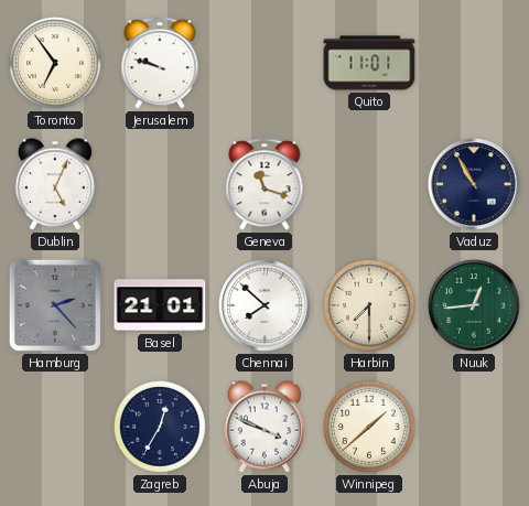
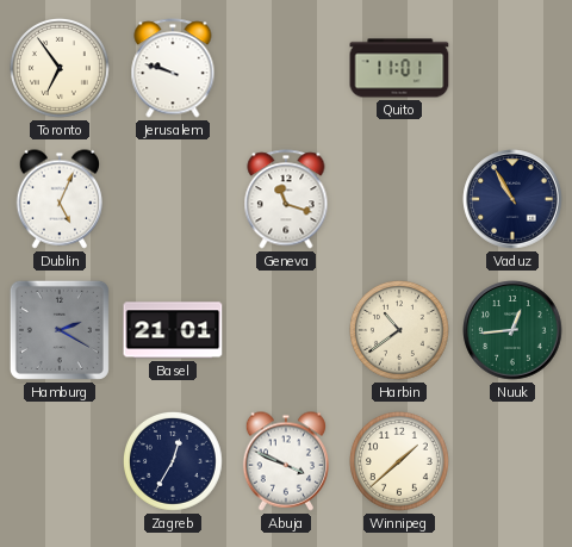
Hamburg: 2:23 -> 2:20 (60, 330)
Chennai: 7:52 -> none (264, 305)
Harbin: 7:30 -> 10:39 (399, 330)
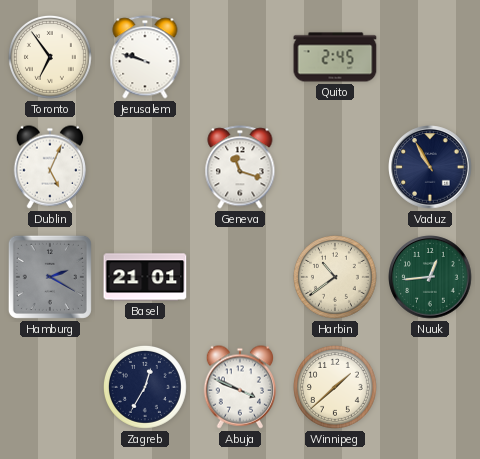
Quito: 11:01 -> 2:45 (335, 57)
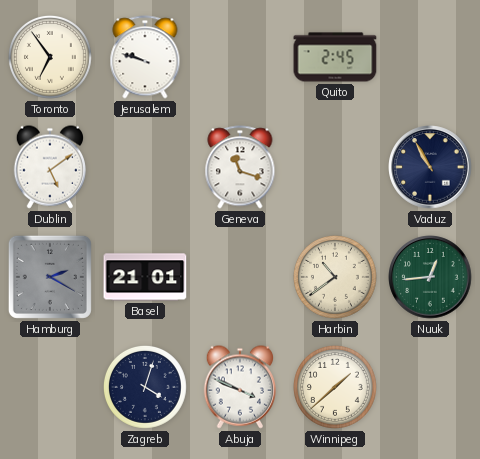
Dublin: 5:04 -> 5:09 (49, 167)
Zagreb: 12:35 -> 4:03 (145, 387)
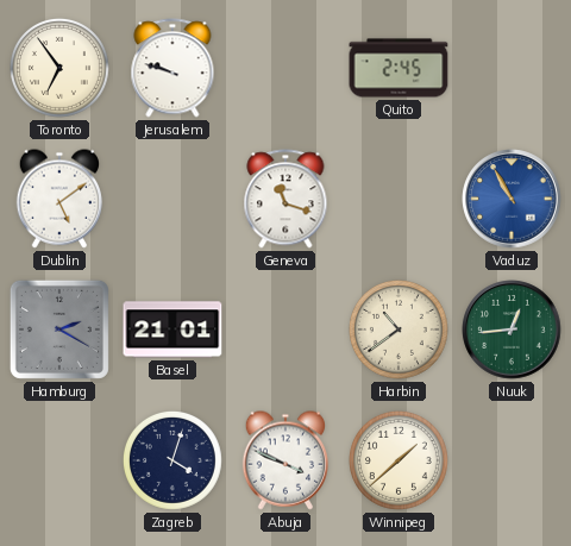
Vaduz dial: navy -> blue (512, 199)
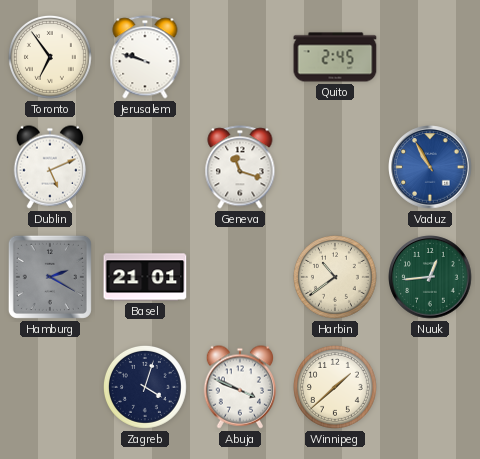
Dublin: 5:09 -> 5:11 (49, 167)
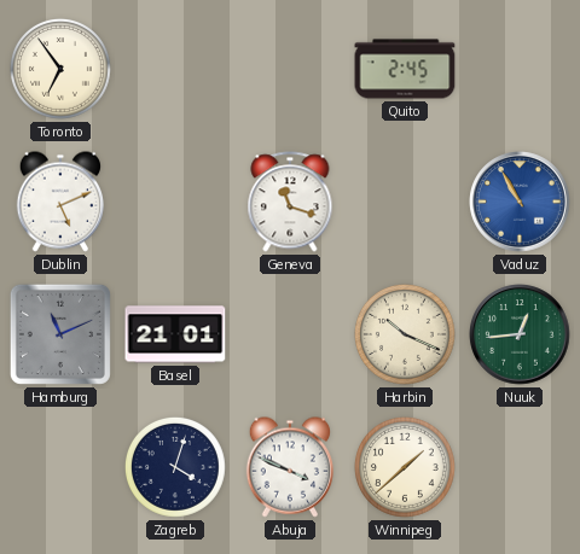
Jerusalem: 9:48 -> none (145, 57)
Hamburg: 2:20 -> 11:11 (60, 334)
Harbin: 10:39 -> 10:19 (405, 334)
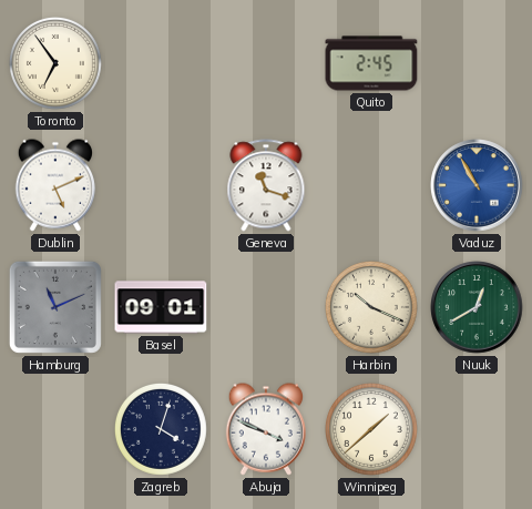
Basel: 21:01 -> 09:01 (161, 307)
Nuuk: 12:44 -> 12:40 (477, 307)
